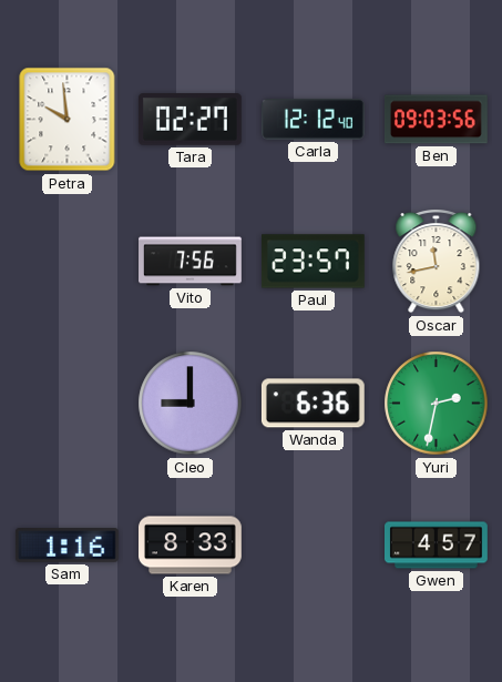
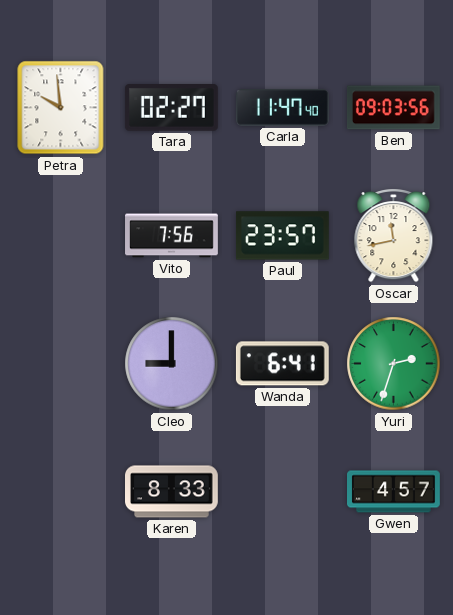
Carla: 12:12 -> 11:47 (283, 108)
Wanda: 6:36 -> 6:41 (282, 364)
Yuri: 2:32 -> 2:33 (394, 364)
Sam: 1:16 -> none (68, 546)
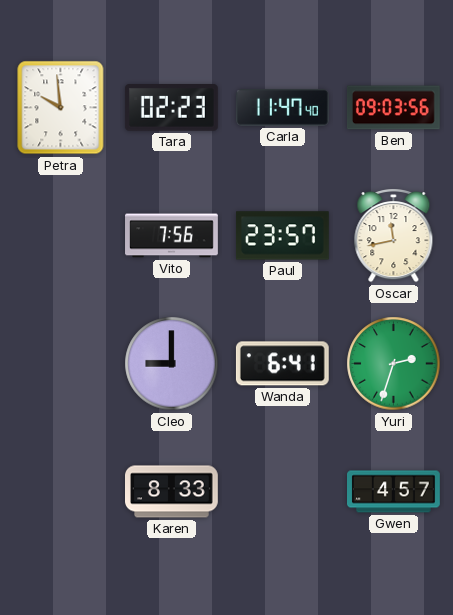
Tara: 02:27 -> 02:23 (172, 108)
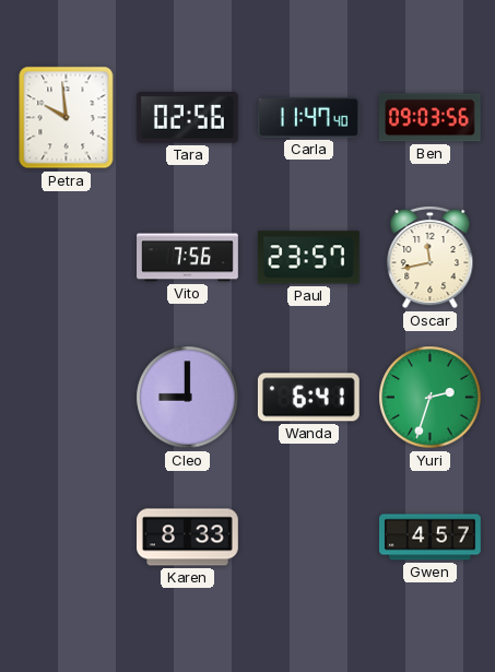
Tara: 02:23 -> 02:56 (188, 118)
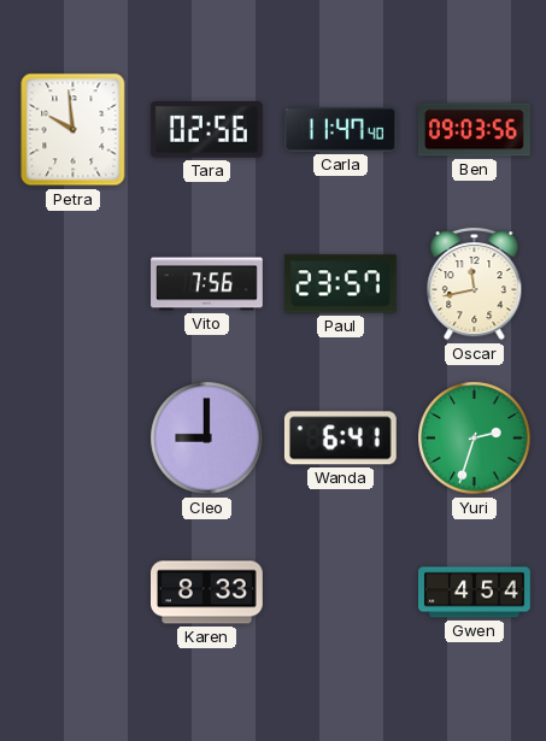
Gwen: 4:57 -> 4:54 (475, 593)
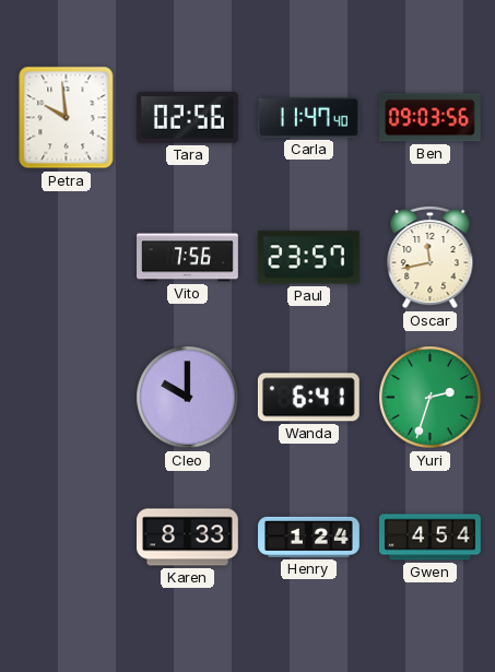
Cleo: 9:00 -> 10:00 (188, 398)
Henry: none -> 1:24 (309, 537)
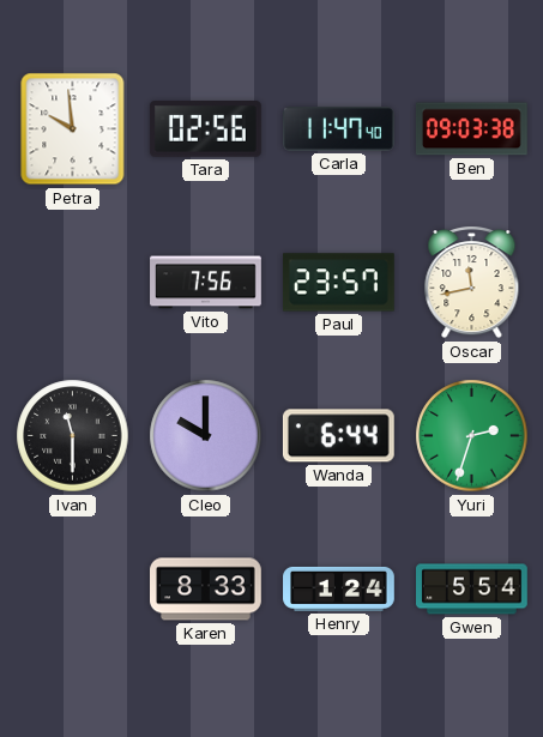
Ben: 09:03:56 -> 09:03:38 (472, 129)
Ivan: none -> 11:30 (73, 436)
Wanda: 6:41 -> 6:44 (338, 436)
Gwen: 4:54 -> 5:54 (472, 590)
